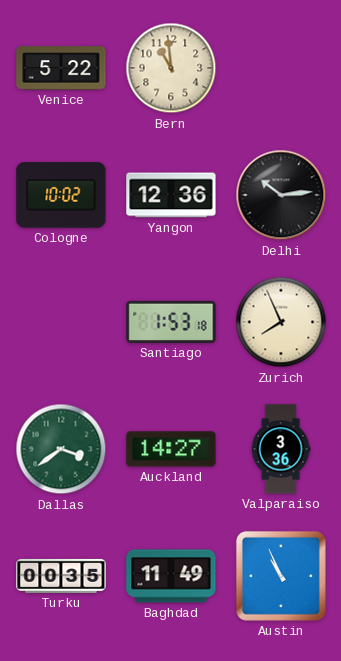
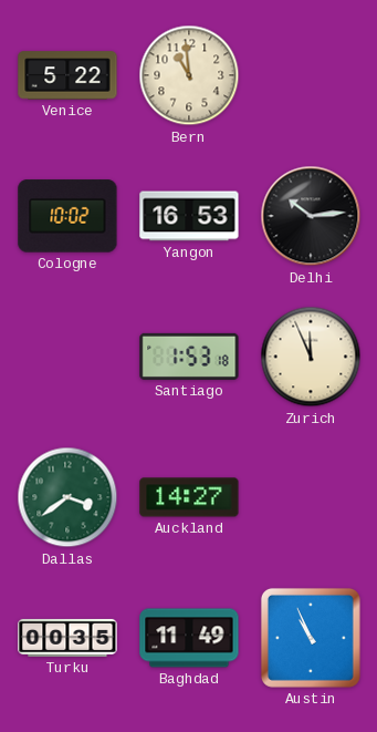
Yangon: 12:36 -> 16:53 (189, 216)
Zurich: 7:56 -> 11:56 (311, 357)
Valparaiso: 3:36 -> none (281, 449)
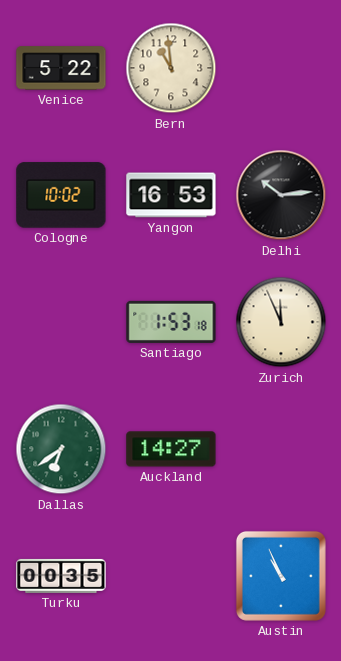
Dallas: 3:39 -> 6:39 (61, 449)
Baghdad: 11:49 -> none (189, 638)
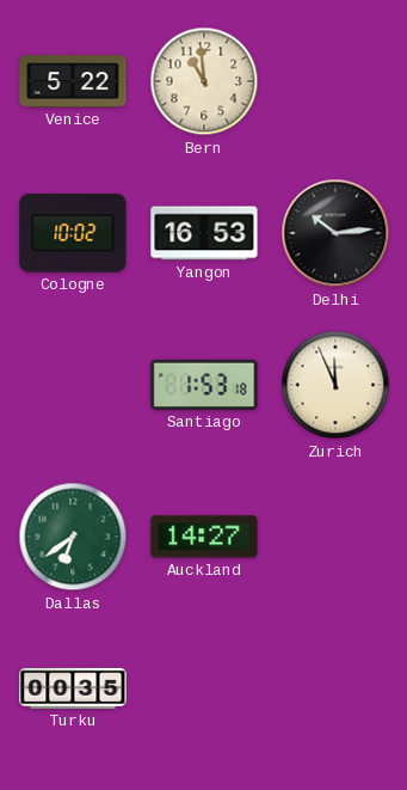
Austin: 10:56 -> none (281, 576)
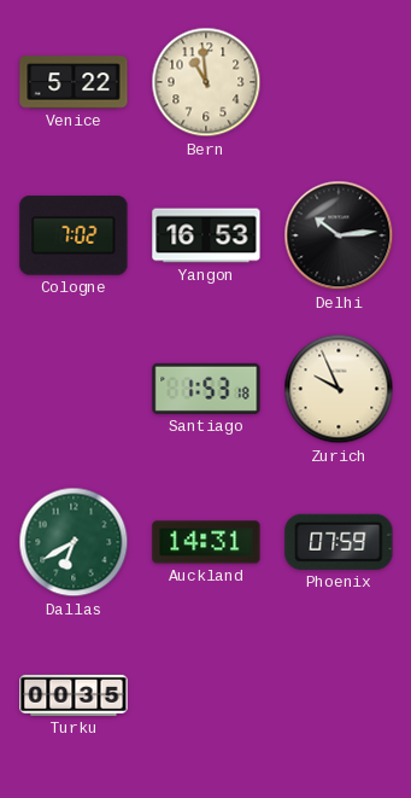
Cologne: 10:02 -> 7:02 (74, 235)
Zurich: 11:56 -> 9:56 (339, 389)
Dallas: 6:39 -> 6:40 (74, 542)
Auckland: 14:27 -> 14:31 (206, 542)
Phoenix: none -> 07:59 (339, 542)
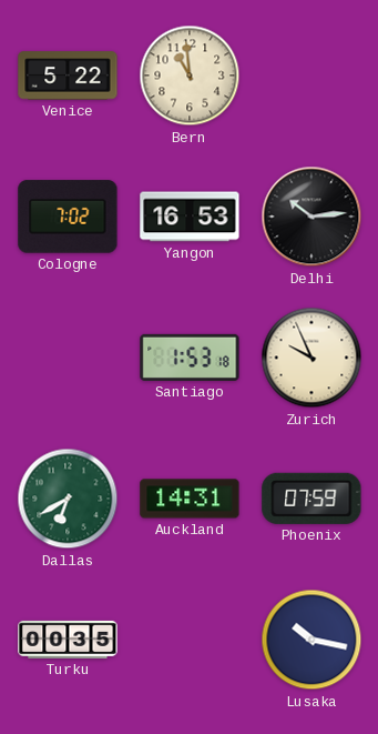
Lusaka: none -> 10:17 (311, 640)
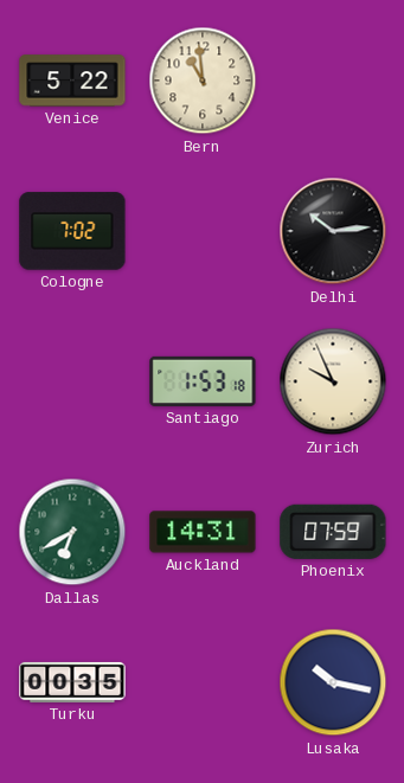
Yangon: 16:53 -> none (190, 217)
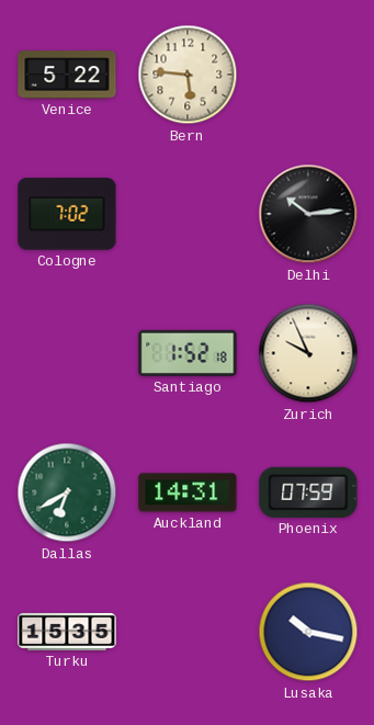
Bern: 10:59 -> 5:46 (188, 75)
Santiago: 1:53 -> 1:52 (188, 353)
Turku: 00:35 -> 15:35 (67, 632)
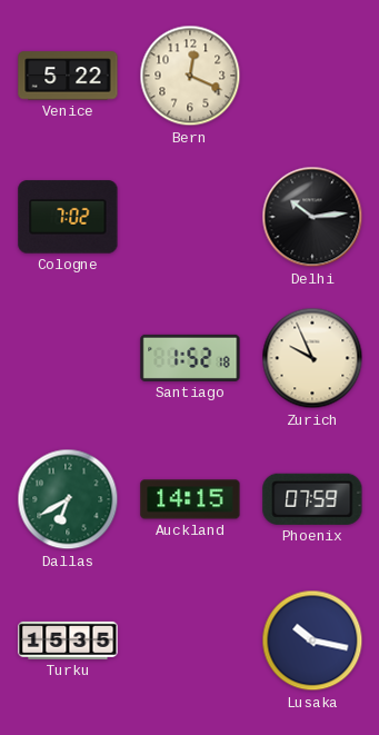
Bern: 5:46 -> 12:19 (190, 76)
Auckland: 14:31 -> 14:15 (190, 499)
